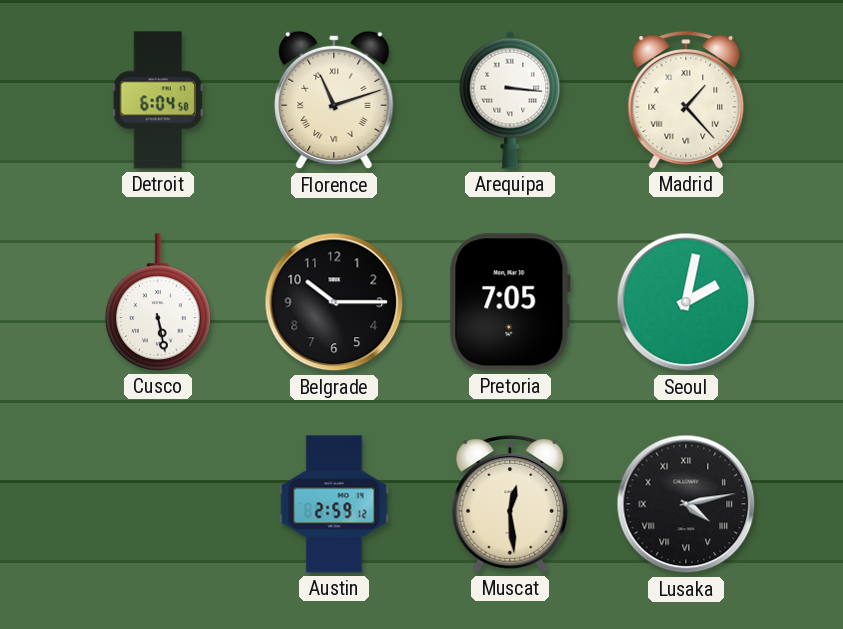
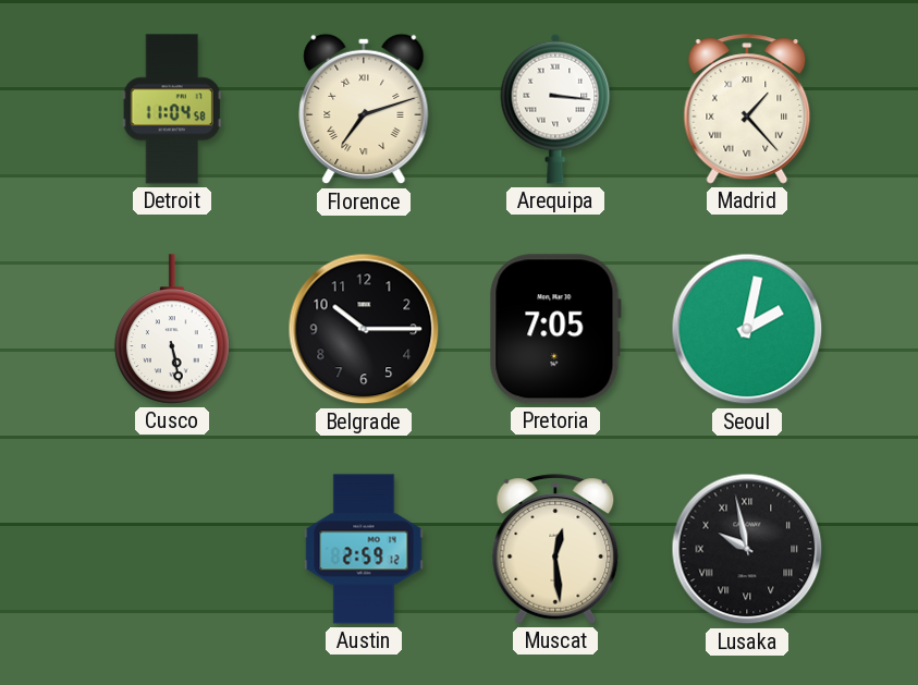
Detroit: 6:04 -> 11:04 (172, 109)
Florence: 11:12 -> 7:12 (364, 109)
Lusaka: 4:13 -> 9:58 (747, 549)
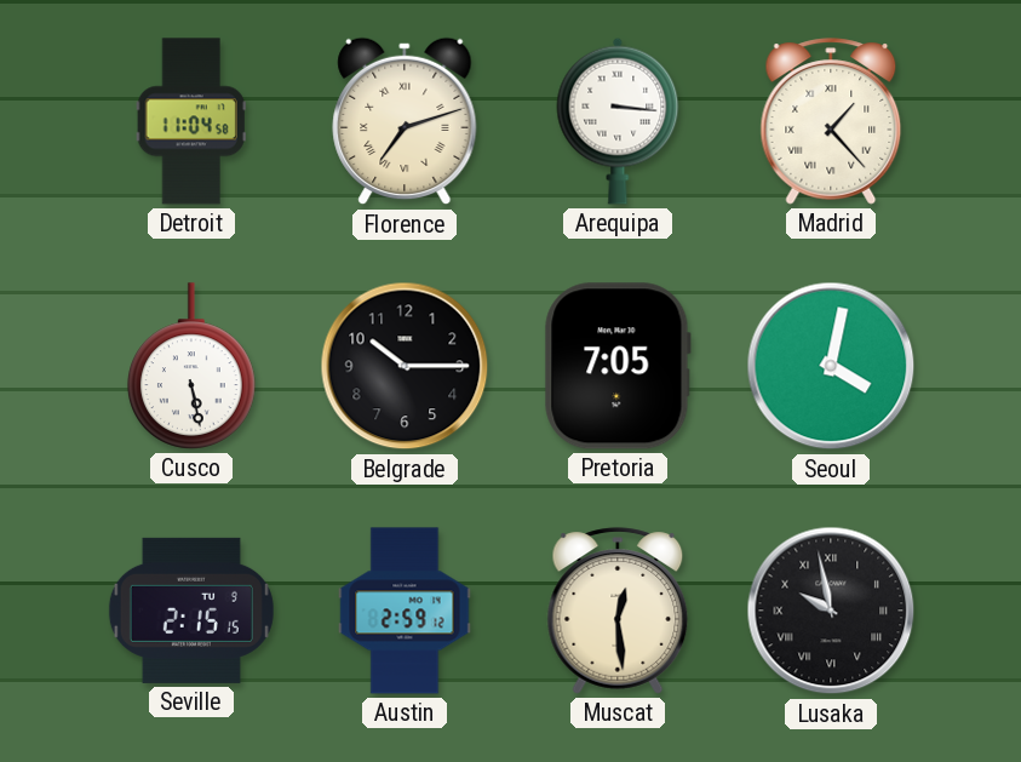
Seoul: 2:02 -> 4:02 (831, 366)
Seville: none -> 2:15 (191, 611)
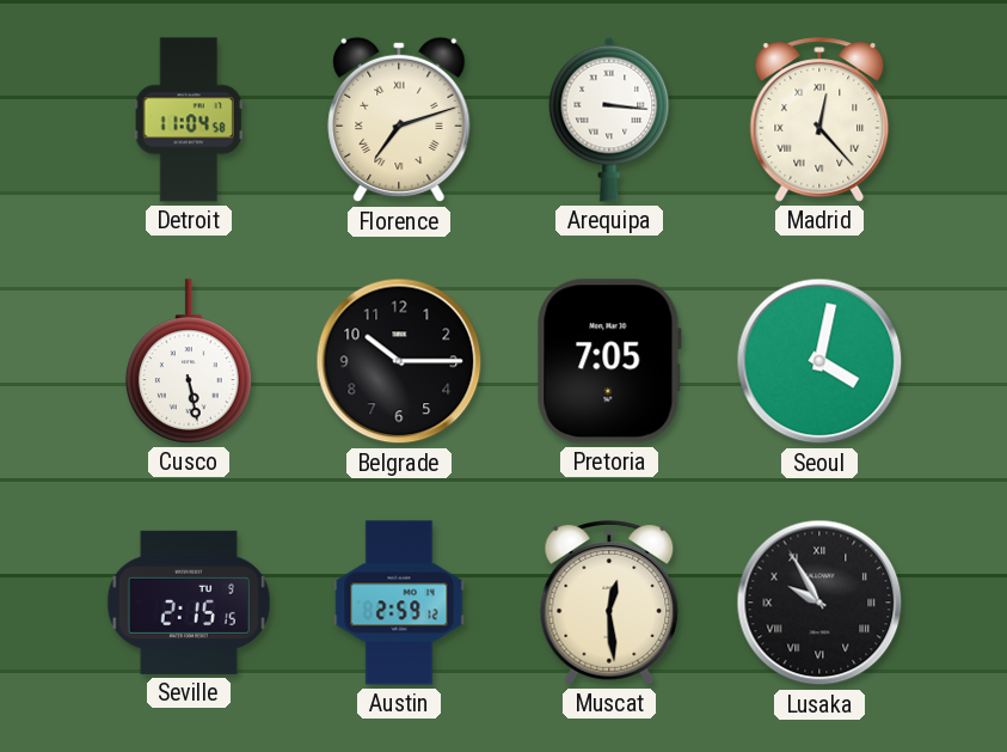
Madrid: 1:23 -> 12:23 (819, 120)
Lusaka: 9:58 -> 9:55 (819, 603)
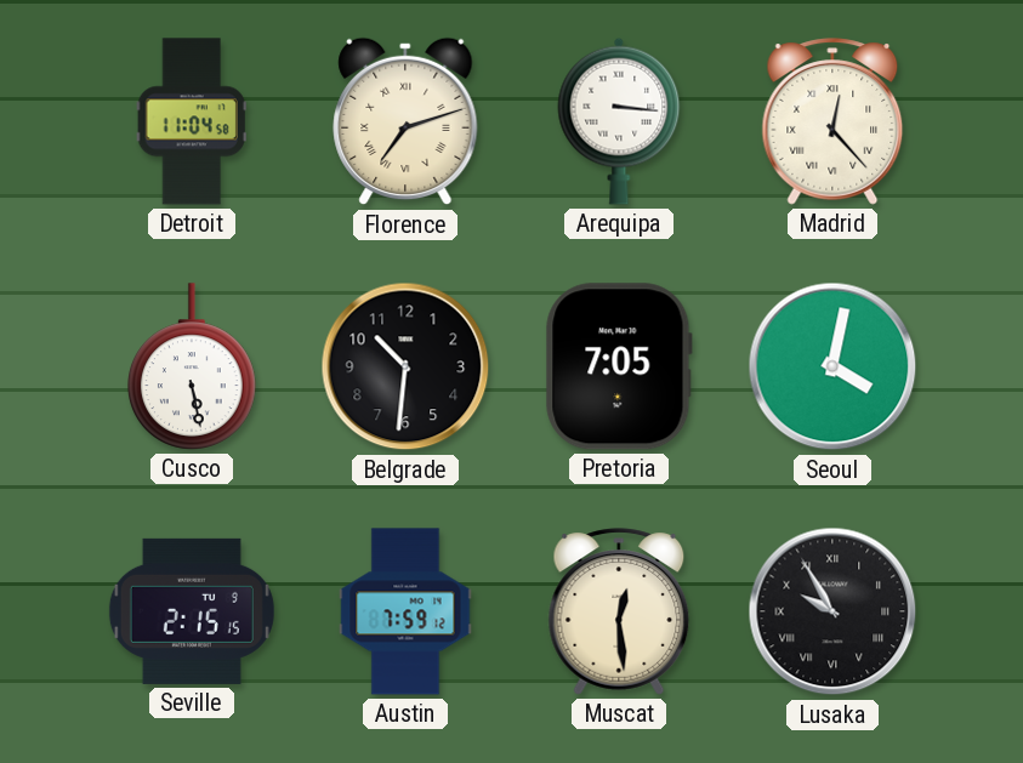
Belgrade: 10:15 -> 10:31 (405, 366)
Austin: 2:59 -> 7:59 (405, 611)
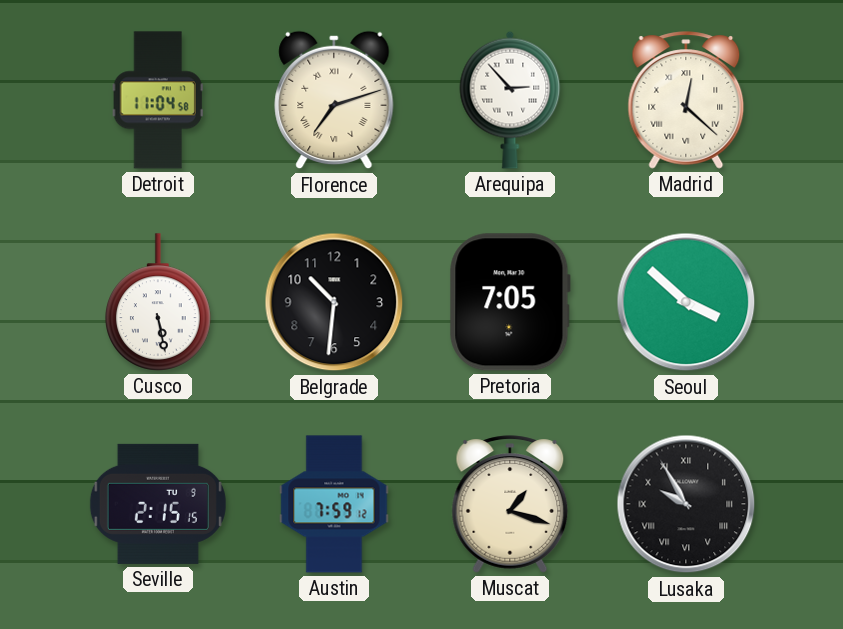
Arequipa: 3:16 -> 2:53 (510, 100)
Madrid: 12:23 -> 12:22 (686, 100)
Seoul: 4:02 -> 3:52 (686, 302)
Muscat: 12:29 -> 1:18 (510, 504)
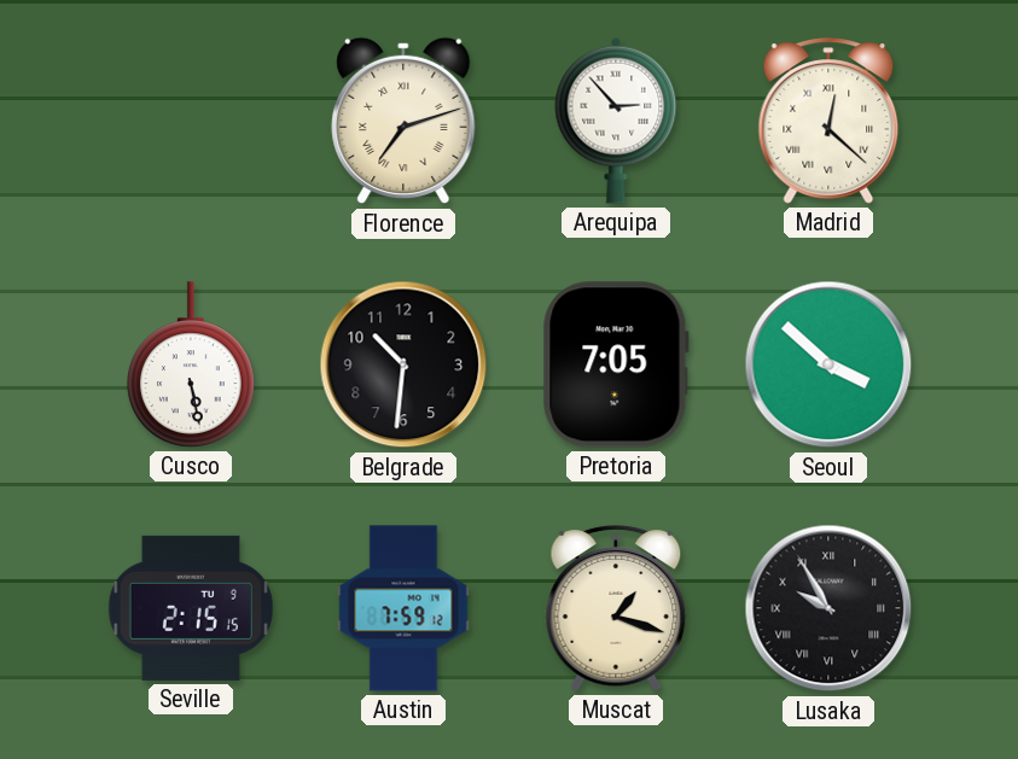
Detroit: 11:04 -> none (158, 100)
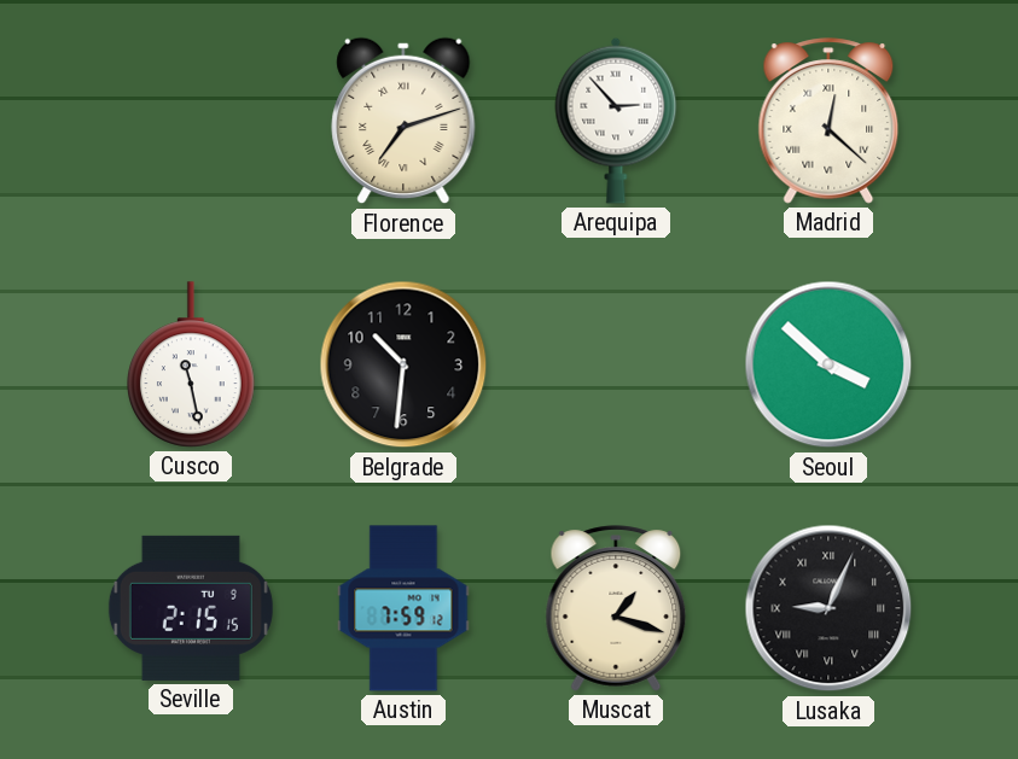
Cusco: 5:28 -> 11:28 (192, 364)
Pretoria: 7:05 -> none (616, 364)
Lusaka: 9:55 -> 9:04 (828, 608)
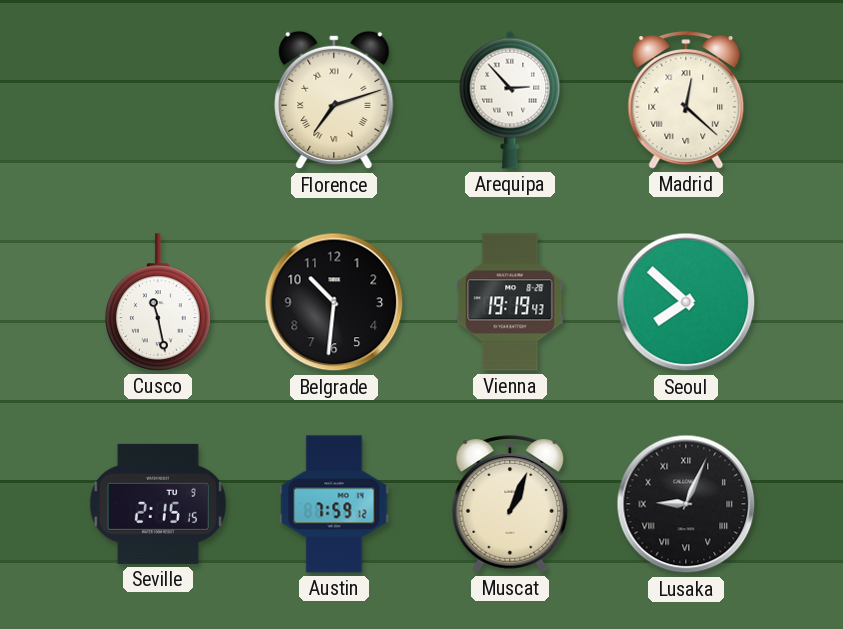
Vienna: none -> 19:19 (510, 302)
Seoul: 3:52 -> 7:52 (686, 302)
Muscat: 1:18 -> 1:04 (510, 504)
